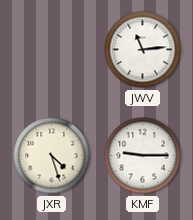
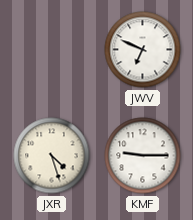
JWV: 11:14 -> 6:49 (143, 50)
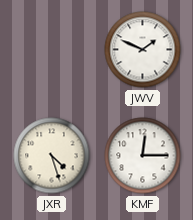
JWV: 6:49 -> 1:49 (143, 50)
KMF: 9:15 -> 12:15 (143, 156)
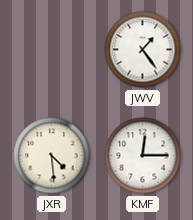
JWV: 1:49 -> 1:24 (143, 50)
JXR: 4:27 -> 4:29 (52, 156)
